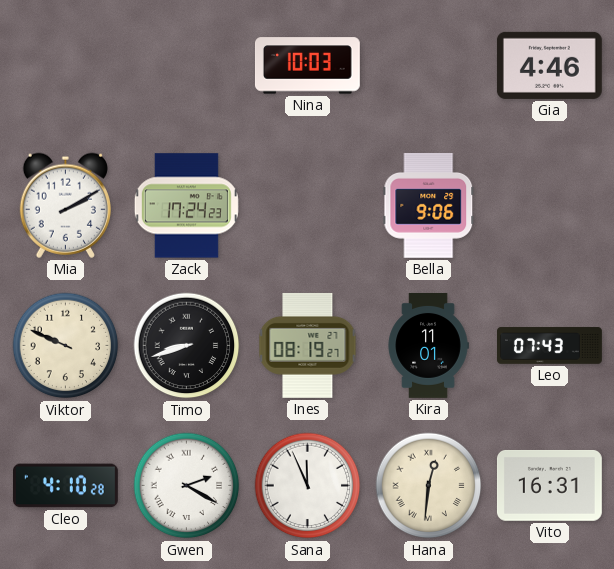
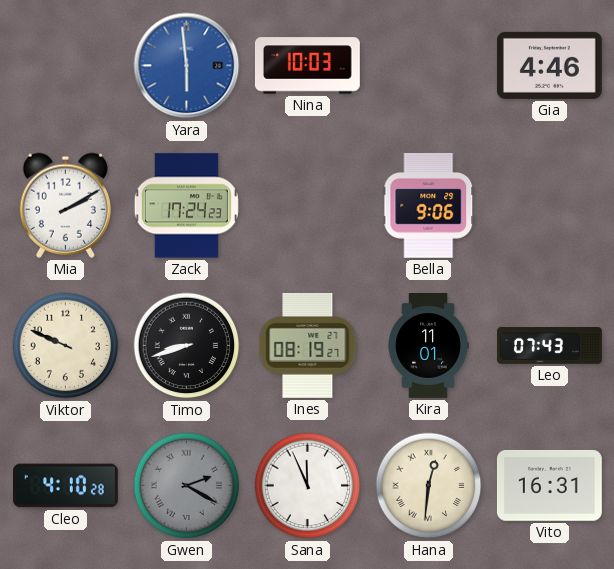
Yara: none -> 5:59 (187, 66)
Gwen dial: white -> grey (187, 486)
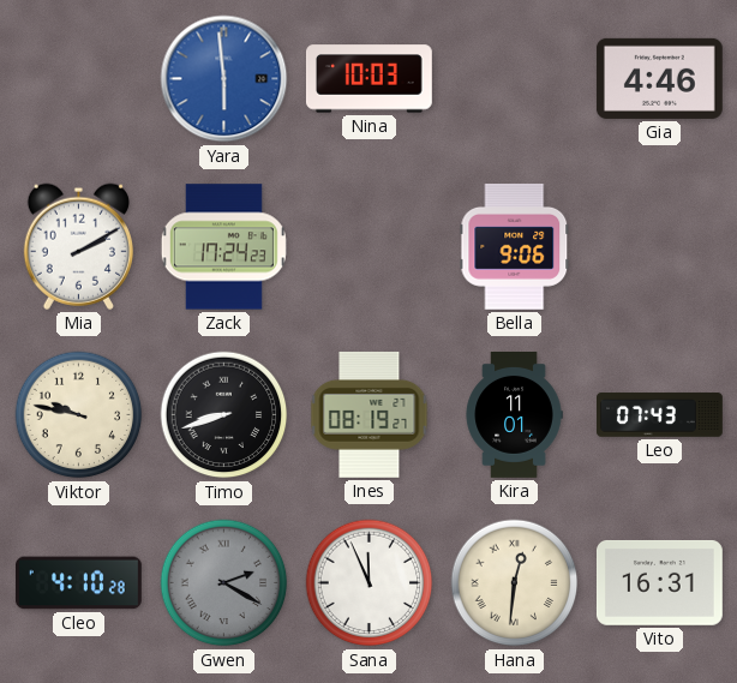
Viktor: 9:49 -> 9:47 (79, 415)
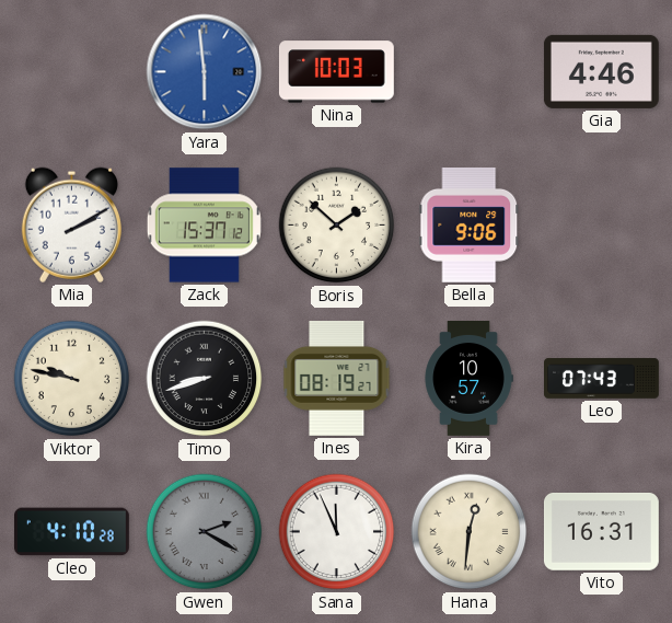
Zack: 17:24 -> 15:37 (204, 226)
Boris: none -> 1:52 (337, 226)
Kira: 11:01 -> 10:57 (468, 379)
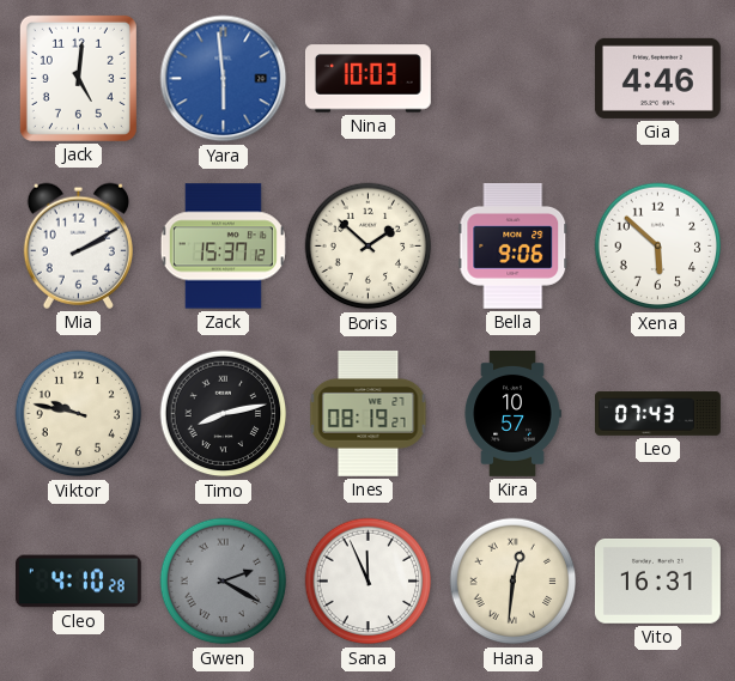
Jack: none -> 5:01 (78, 78)
Xena: none -> 5:52 (658, 247)
Timo: 8:42 -> 8:13 (224, 414)
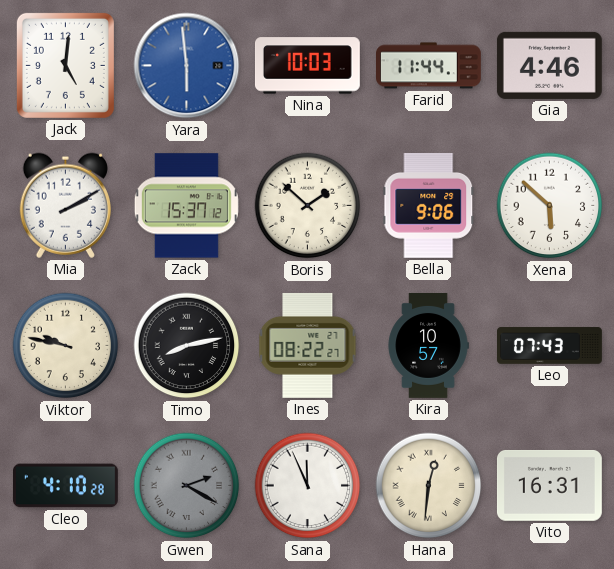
Farid: none -> 11:44 (429, 66)
Ines: 08:19 -> 08:22 (308, 345)
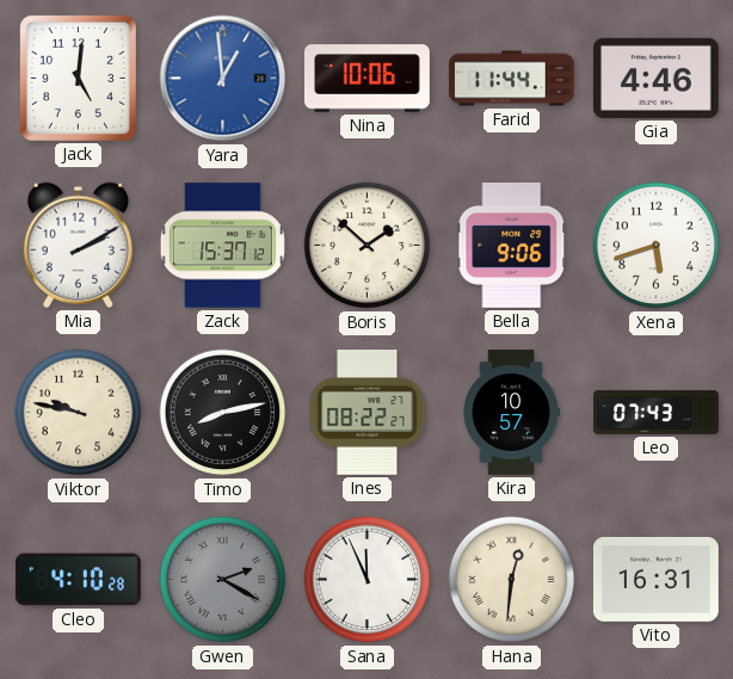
Yara: 5:59 -> 12:59 (223, 79)
Nina: 10:03 -> 10:06 (366, 79)
Xena: 5:52 -> 5:42 (657, 246)
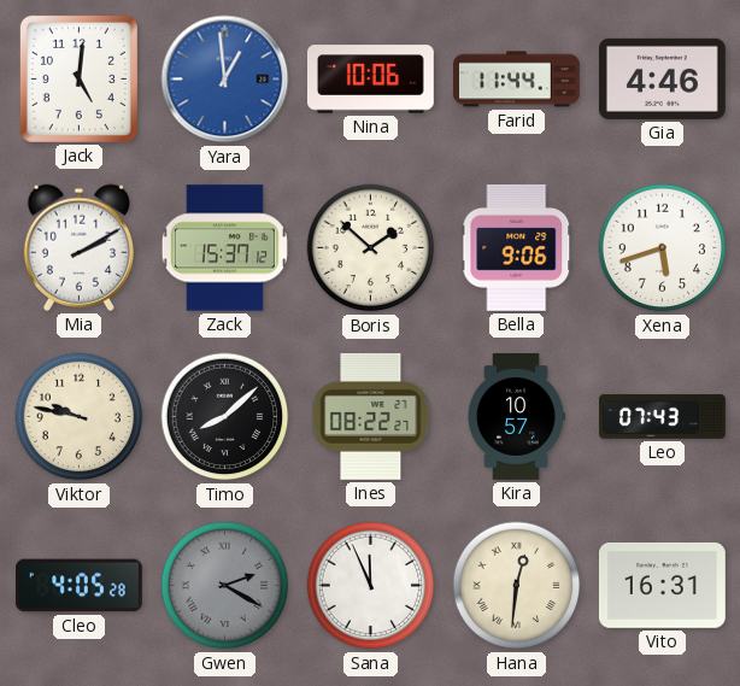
Timo: 8:13 -> 8:08 (225, 417)
Cleo: 4:10 -> 4:05 (78, 586)
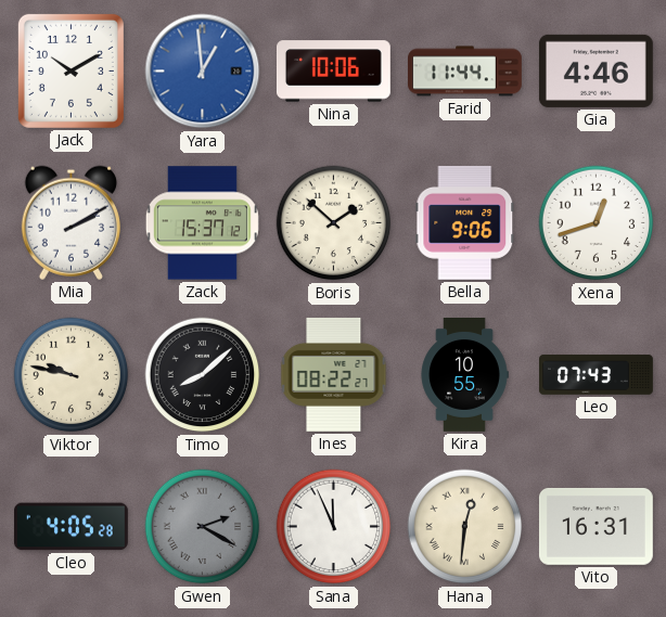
Jack: 5:01 -> 10:10 (71, 70)
Xena: 5:42 -> 12:42 (597, 223)
Kira: 10:57 -> 10:55 (464, 375)
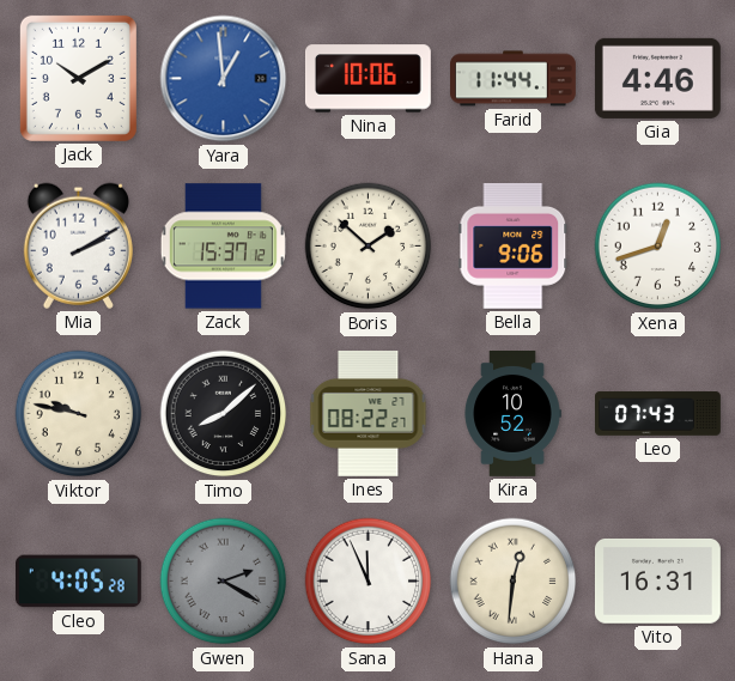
Kira: 10:55 -> 10:52 (512, 414)
